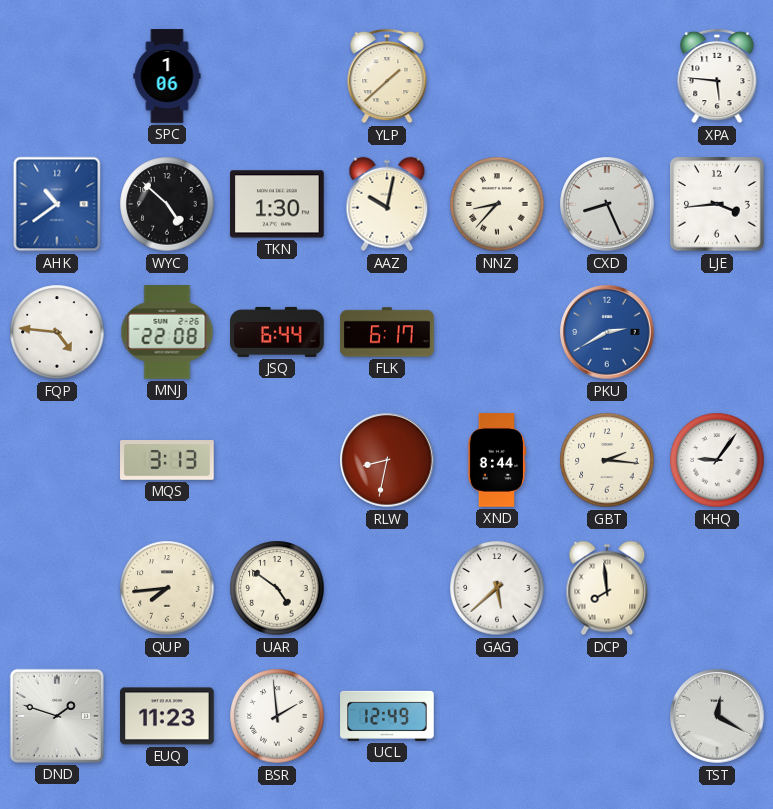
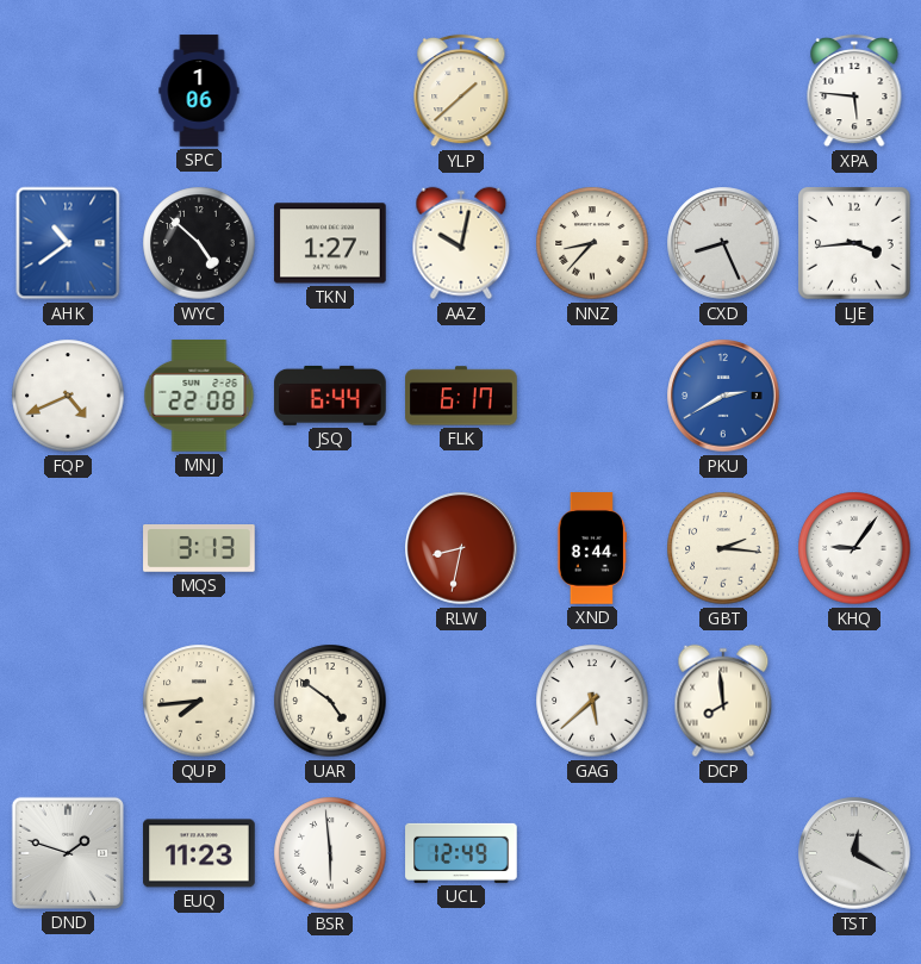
TKN: 1:30 -> 1:27 (330, 243)
FQP: 4:46 -> 4:41 (68, 396)
BSR: 1:59 -> 5:59 (330, 853)
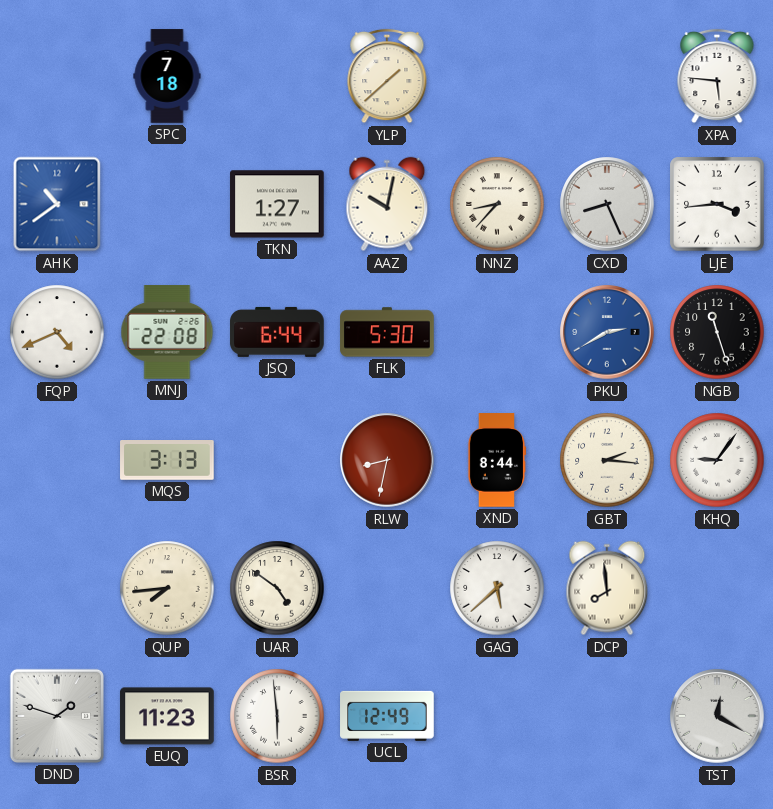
SPC: 1:06 -> 7:18 (167, 76)
WYC: 4:52 -> none (199, 243)
FLK: 6:17 -> 5:30 (387, 332)
NGB: none -> 11:27 (717, 332)
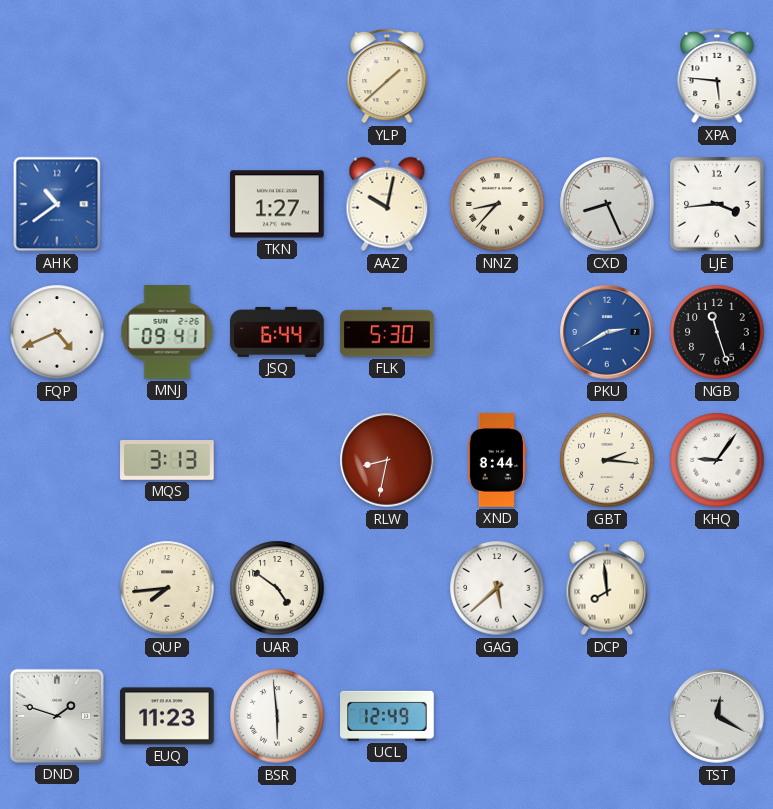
SPC: 7:18 -> none (167, 76)
MNJ: 22:08 -> 09:41 (167, 332)
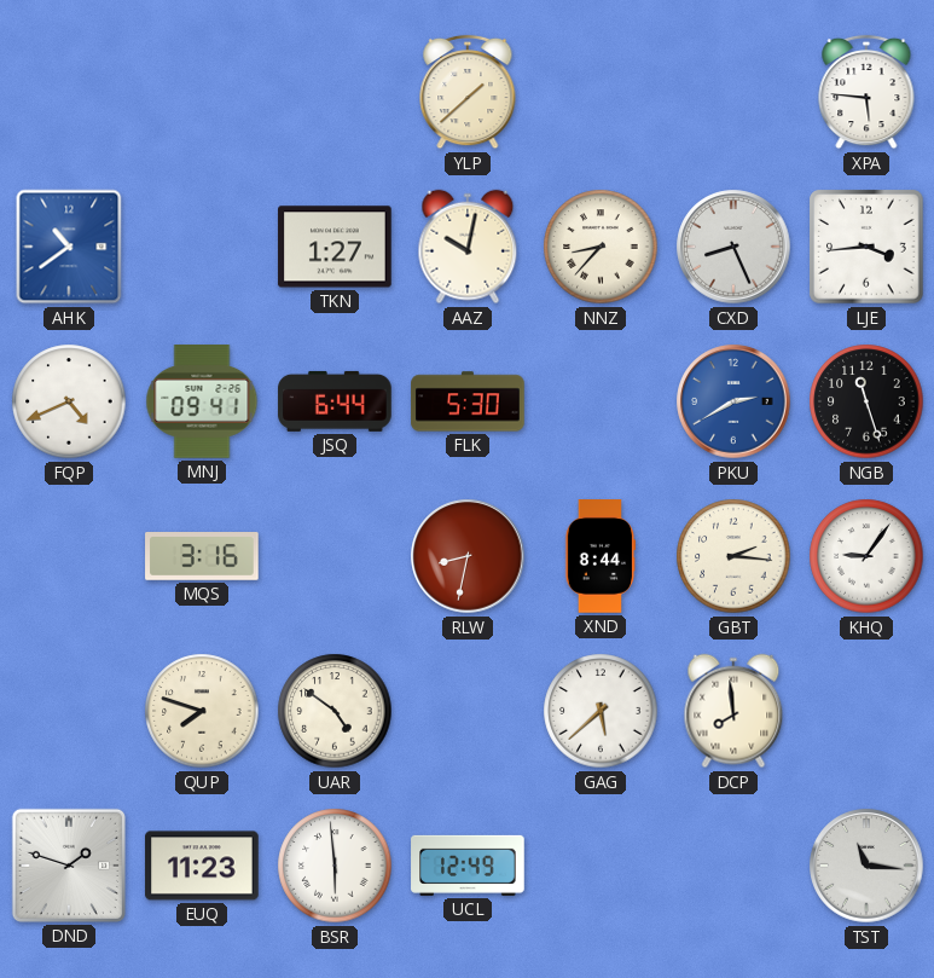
MQS: 3:13 -> 3:16 (202, 557)
QUP: 7:44 -> 7:48 (202, 711)
TST: 12:20 -> 11:16 (866, 866)
